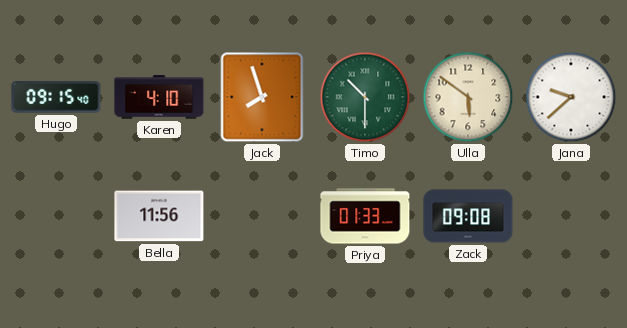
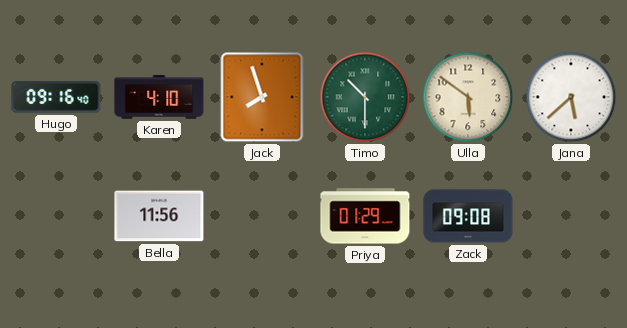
Hugo: 09:15 -> 09:16 (56, 97)
Jana: 9:38 -> 5:38 (571, 97)
Priya: 01:33 -> 01:29 (365, 216)
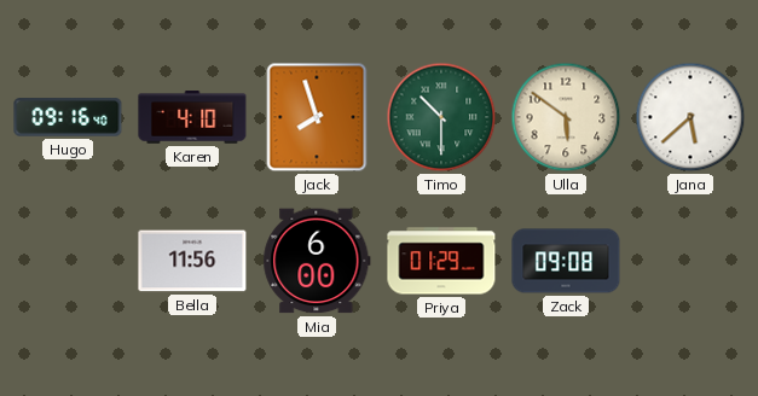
Mia: none -> 6:00 (317, 261)
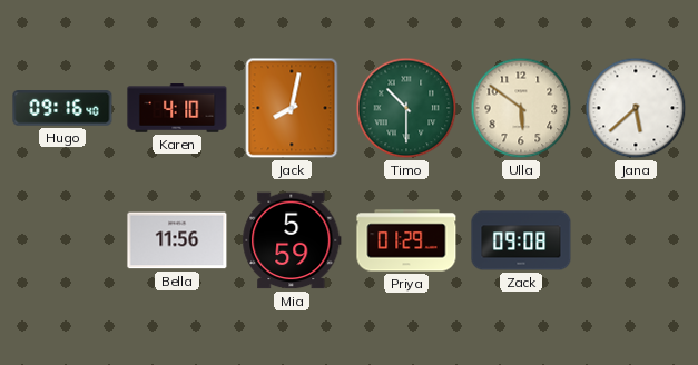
Jack: 7:57 -> 8:02 (292, 108)
Mia: 6:00 -> 5:59 (292, 240)
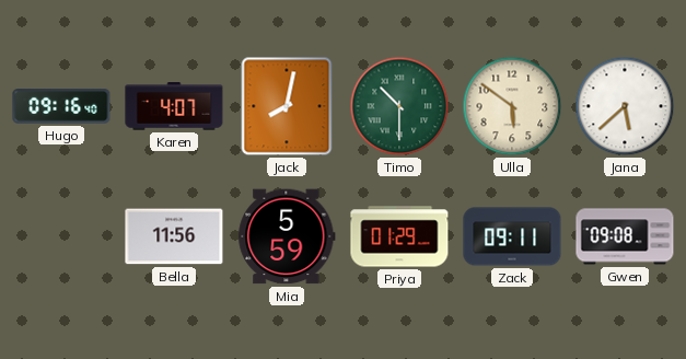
Karen: 4:10 -> 4:07 (174, 106)
Zack: 09:08 -> 09:11 (512, 236)
Gwen: none -> 09:08 (625, 236)
